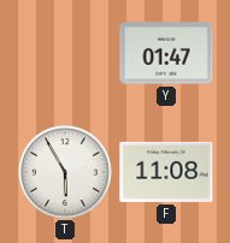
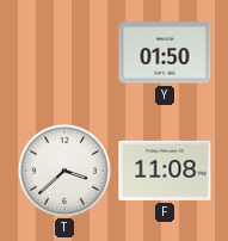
Y: 01:47 -> 01:50 (165, 52)
T: 5:55 -> 3:38 (64, 171)
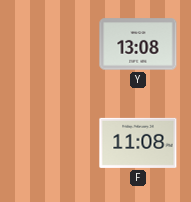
Y: 01:50 -> 13:08 (138, 44)
T: 3:38 -> none (64, 171)
